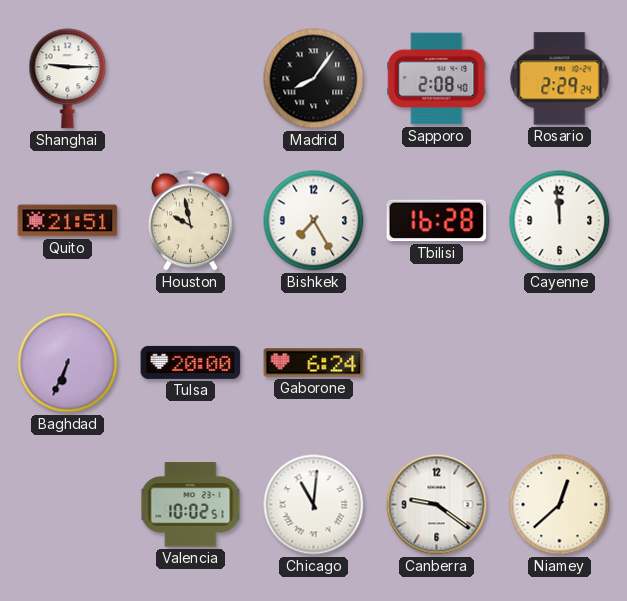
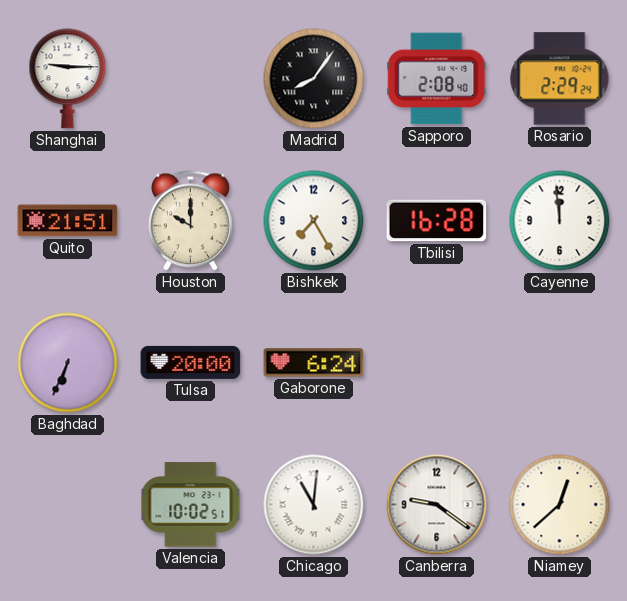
Houston: 9:58 -> 10:00 (190, 221)
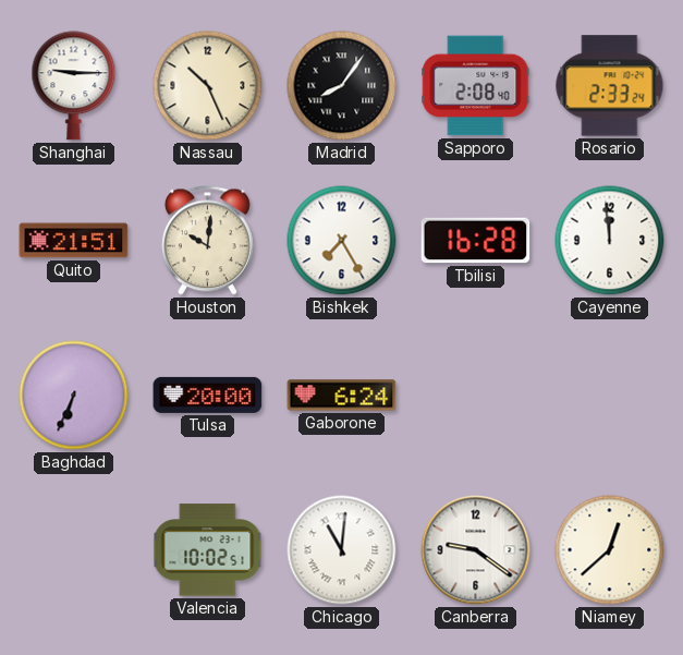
Nassau: none -> 10:26 (208, 86)
Rosario: 2:29 -> 2:33 (610, 86)
Houston: 10:00 -> 10:01 (207, 241)
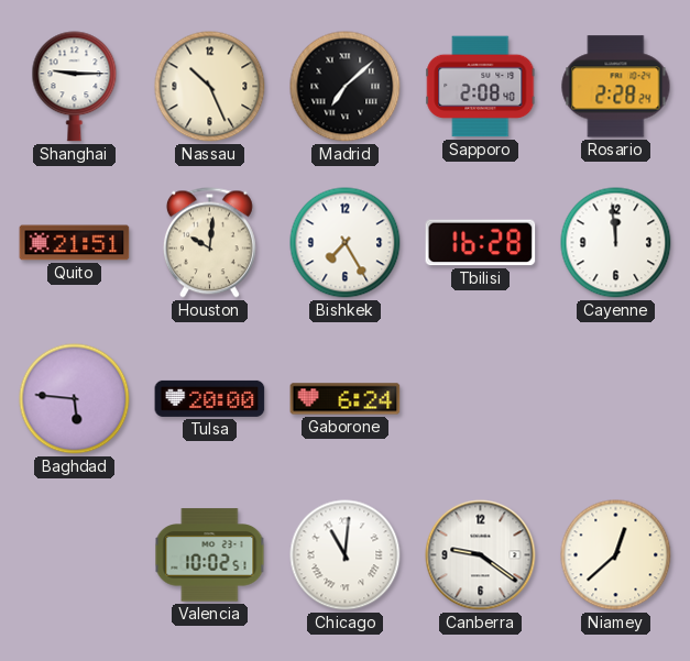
Madrid: 8:06 -> 7:08 (346, 87)
Rosario: 2:33 -> 2:28 (616, 87)
Baghdad: 6:34 -> 5:46 (75, 399)
